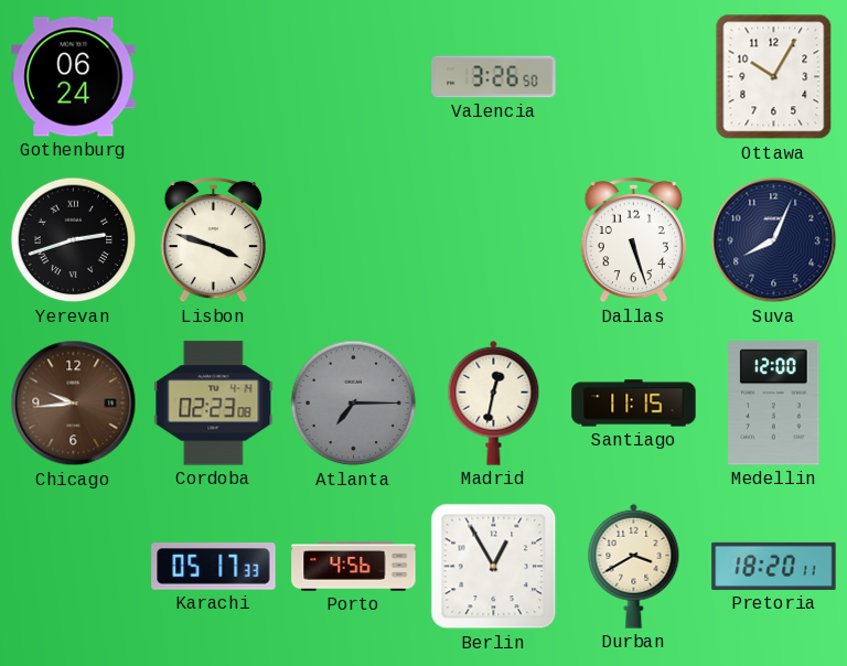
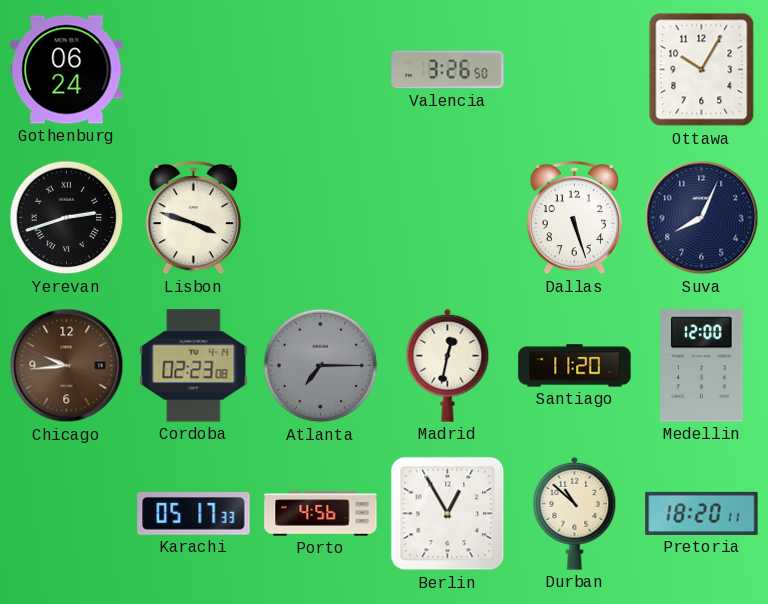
Santiago: 11:15 -> 11:20 (575, 366)
Durban: 3:40 -> 10:52 (575, 513)
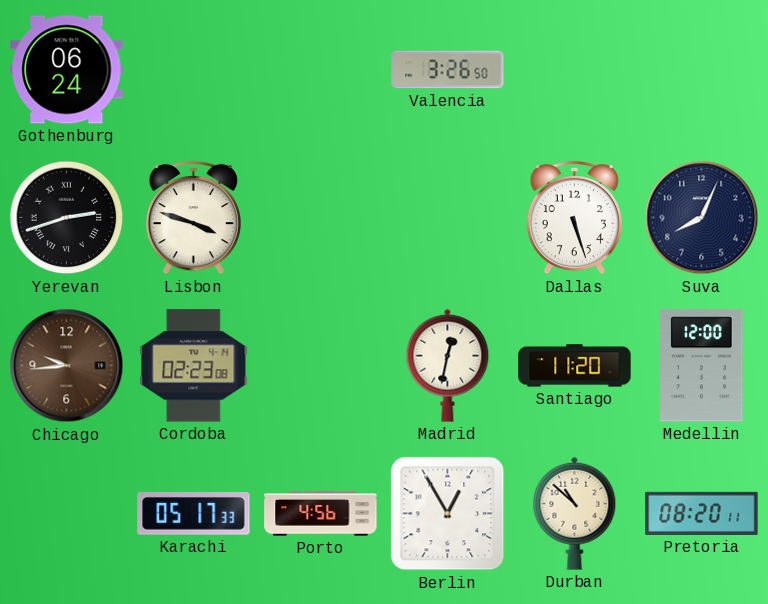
Ottawa: 10:05 -> none (702, 70)
Atlanta: 7:15 -> none (321, 366)
Pretoria: 18:20 -> 08:20 (702, 513)
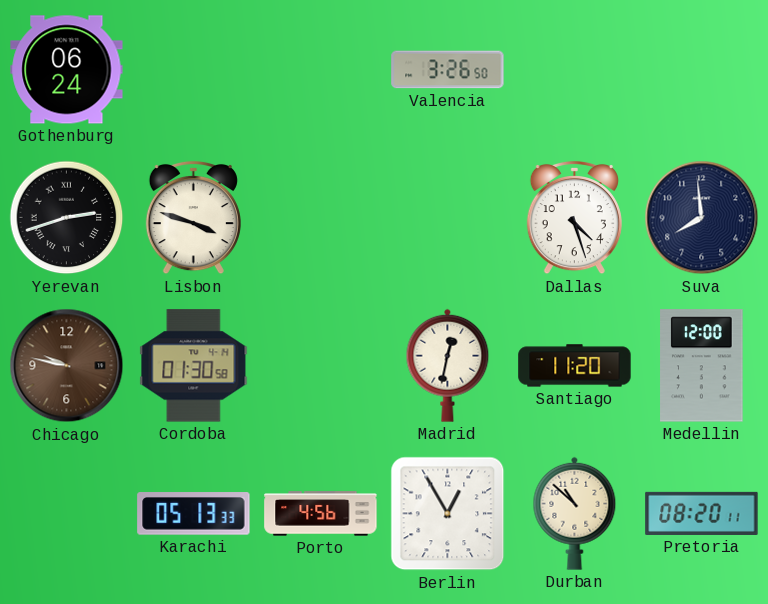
Dallas: 5:27 -> 4:27 (574, 218)
Suva: 8:04 -> 7:59 (702, 218)
Chicago: 9:44 -> 9:47 (67, 366)
Cordoba: 02:23 -> 01:30 (194, 366)
Karachi: 05:17 -> 05:13 (194, 514)
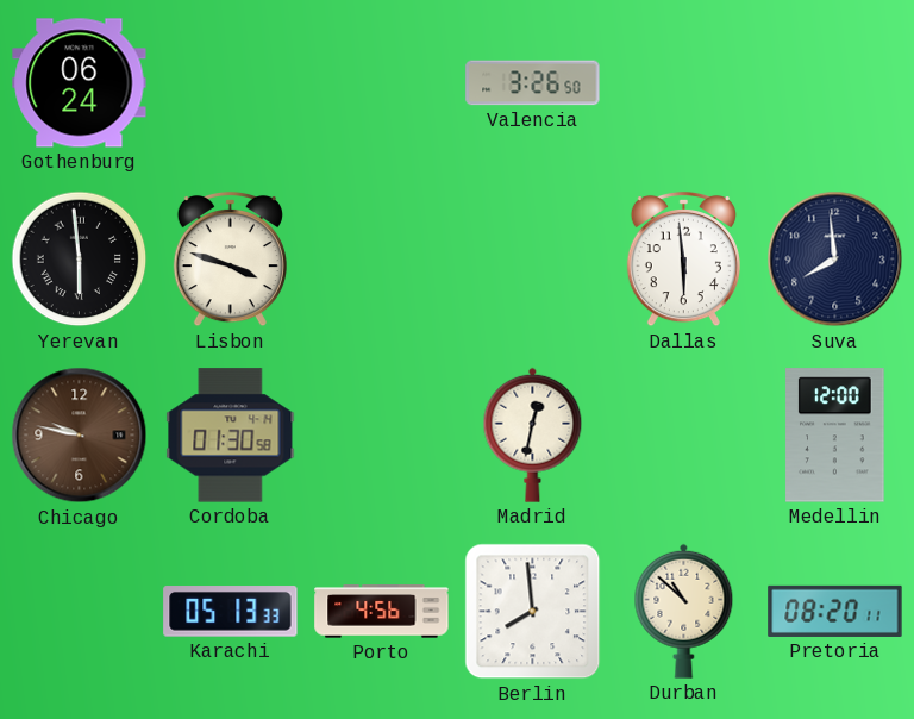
Yerevan: 2:42 -> 5:59 (80, 260)
Dallas: 4:27 -> 5:59 (683, 260)
Santiago: 11:20 -> none (575, 366)
Berlin: 12:55 -> 7:59 (533, 612)
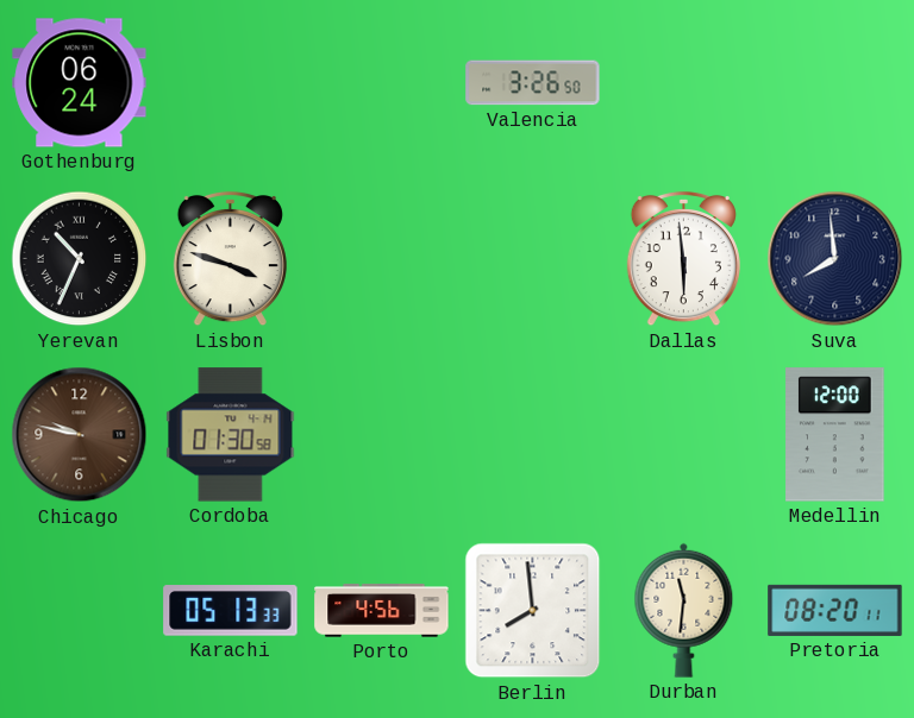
Yerevan: 5:59 -> 10:34 (80, 259)
Madrid: 12:32 -> none (533, 434)
Durban: 10:52 -> 11:31 (684, 610)
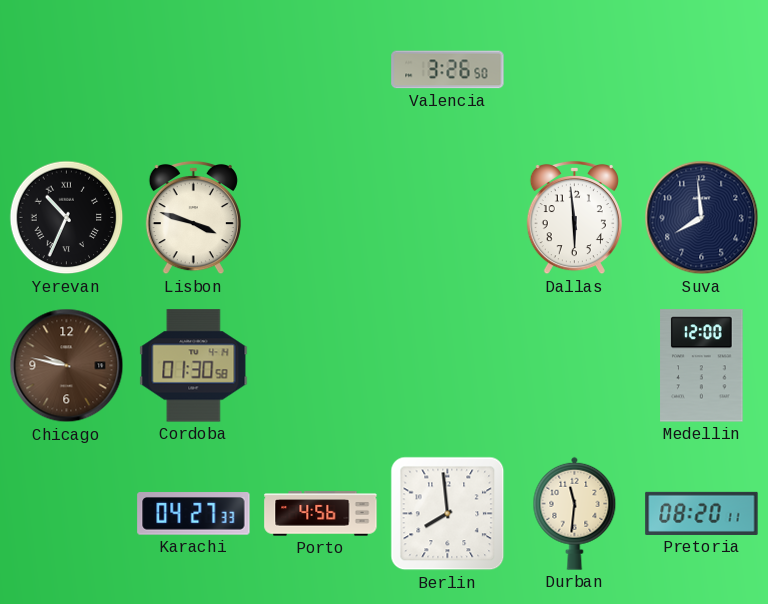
Gothenburg: 06:24 -> none (80, 83)
Karachi: 05:13 -> 04:27 (194, 514)
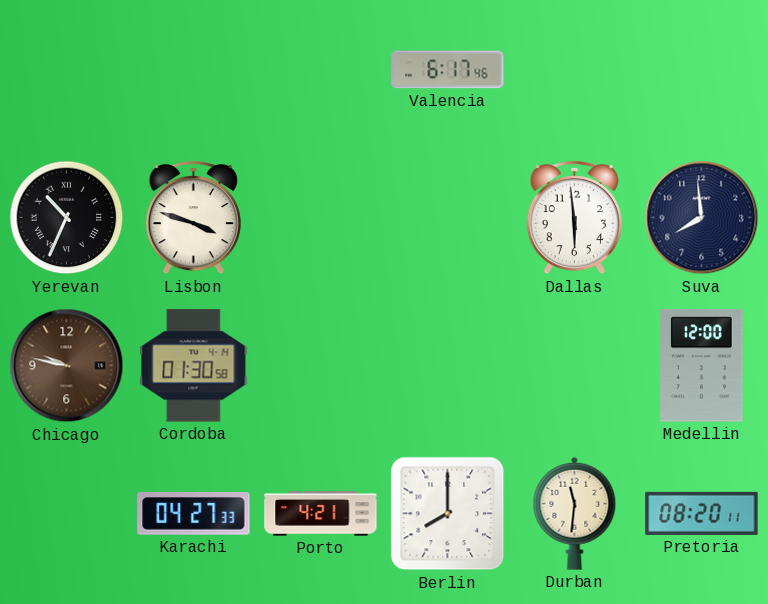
Valencia: 3:26 -> 6:17 (448, 70)
Porto: 4:56 -> 4:21 (321, 514)
Berlin: 7:59 -> 8:00 (448, 514)
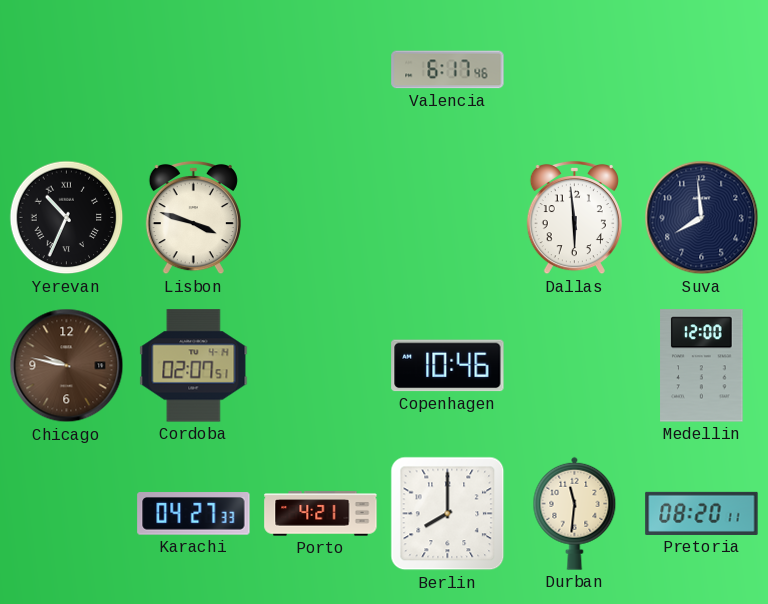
Cordoba: 01:30 -> 02:07 (194, 366)
Copenhagen: none -> 10:46 (448, 366)
